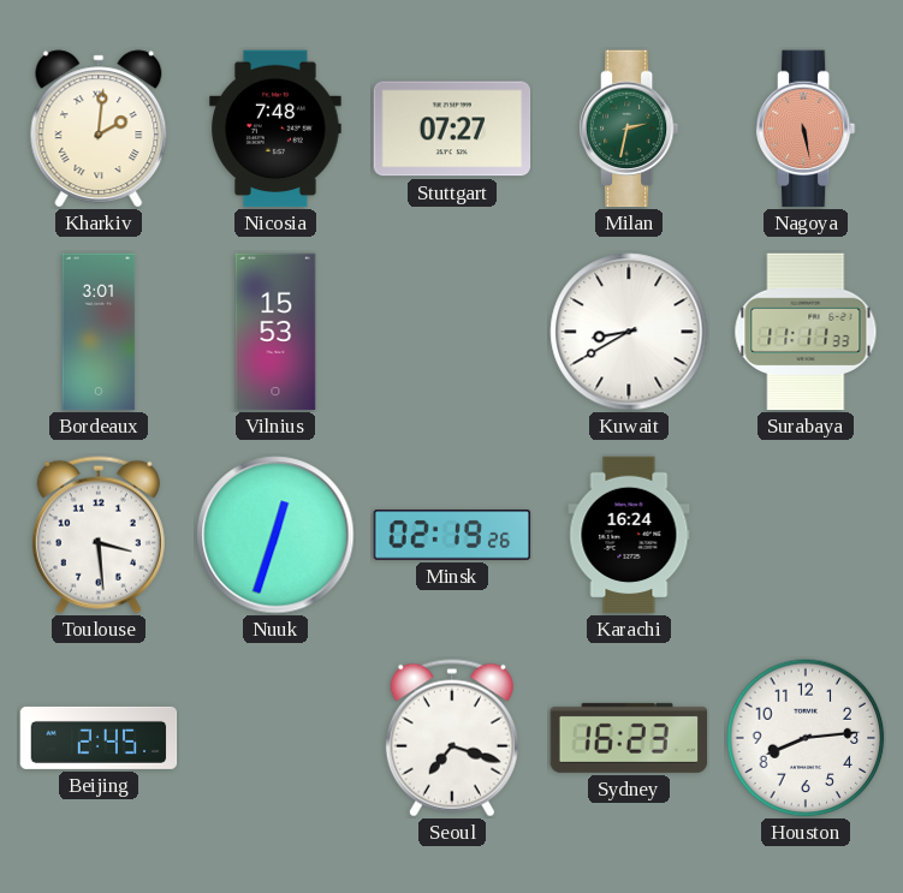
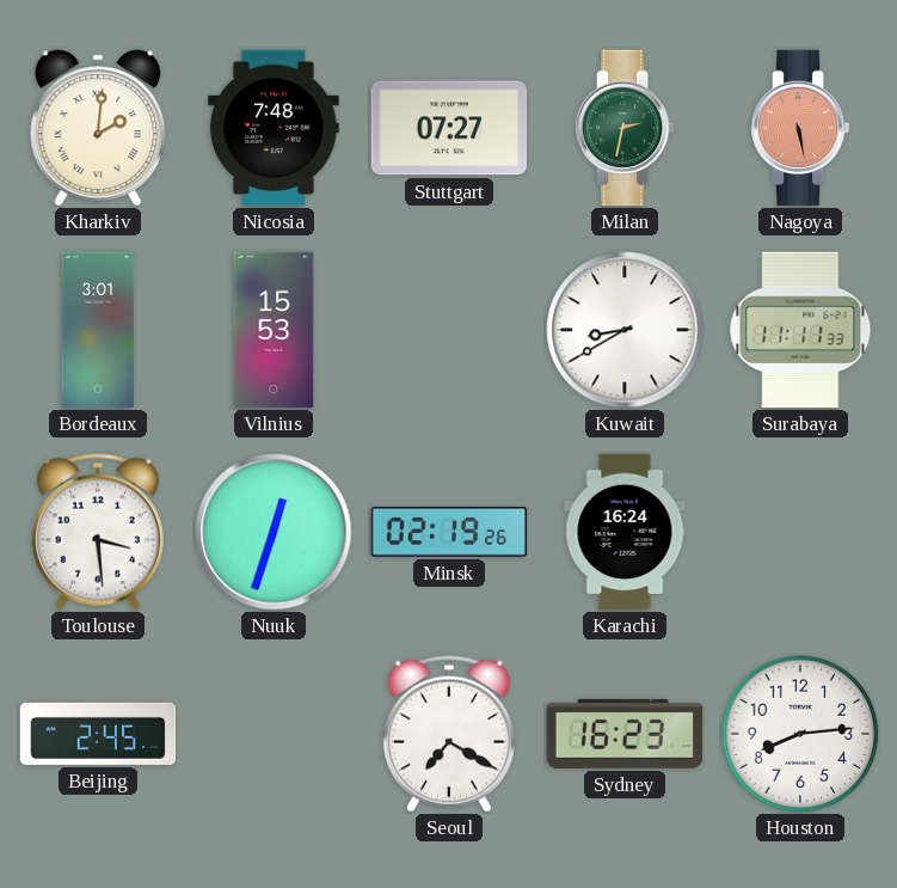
Seoul: 7:18 -> 7:20 (449, 734)
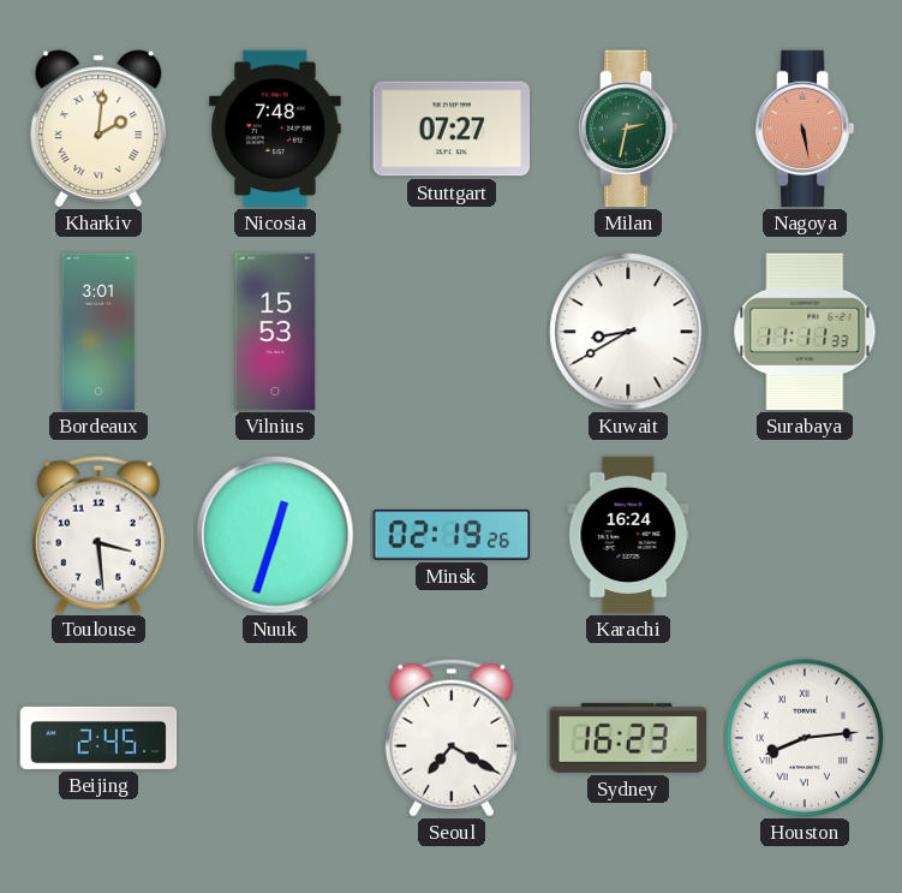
Houston numerals: Arabic -> Roman (805, 738)
